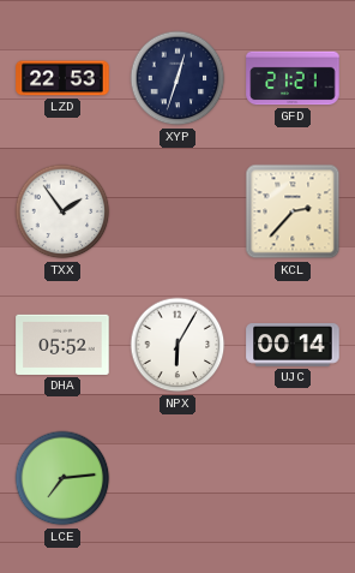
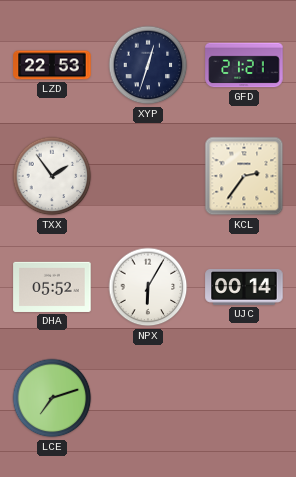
KCL: 2:37 -> 2:36 (244, 176)
LCE: 7:14 -> 7:12 (52, 398)
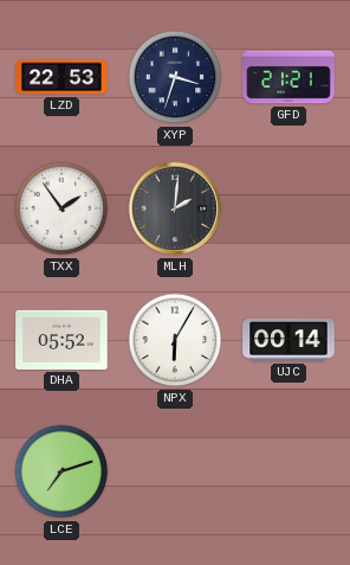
XYP: 12:33 -> 3:33 (175, 77)
MLH: none -> 2:01 (175, 208)
KCL: 2:36 -> none (244, 176)
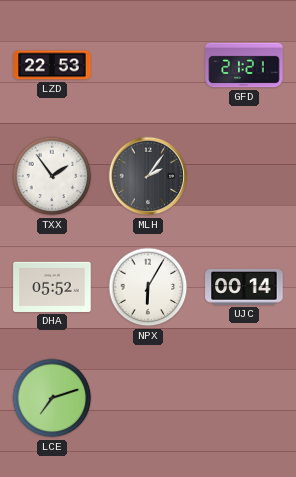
XYP: 3:33 -> none (175, 77)
MLH: 2:01 -> 2:06 (148, 176)
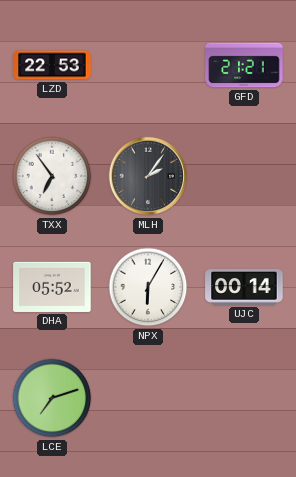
TXX: 1:54 -> 6:54 (52, 176)
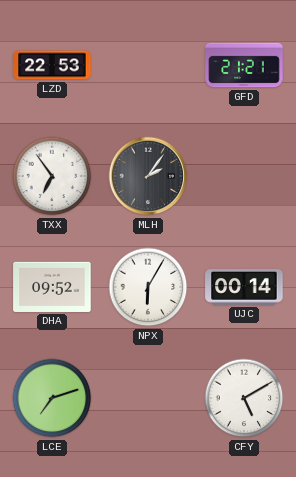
DHA: 05:52 -> 09:52 (52, 287)
CFY: none -> 5:10 (244, 398)
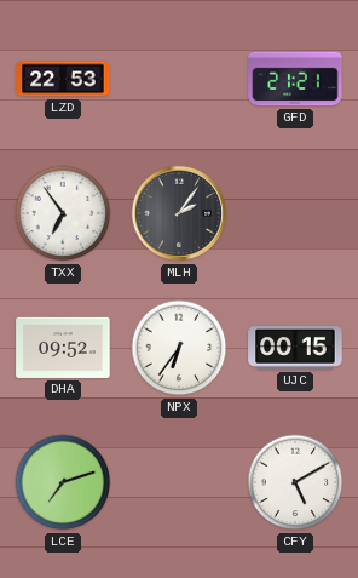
NPX: 6:05 -> 6:36 (179, 348)
UJC: 00:14 -> 00:15 (295, 348)
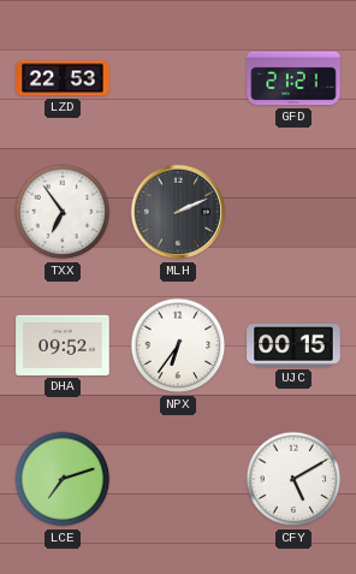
MLH: 2:06 -> 2:11 (178, 212)
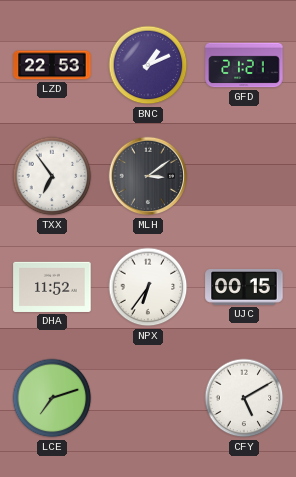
BNC: none -> 1:11 (148, 65)
MLH: 2:11 -> 3:09 (148, 176)
DHA: 09:52 -> 11:52 (52, 287)
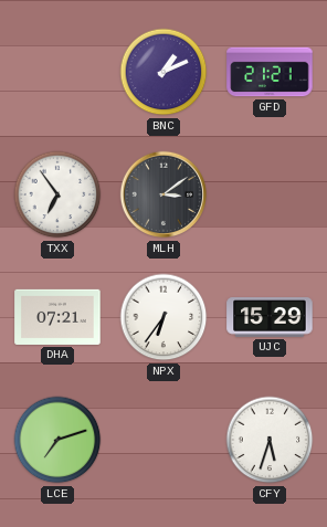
LZD: 22:53 -> none (52, 65)
DHA: 11:52 -> 07:21 (57, 317)
UJC: 00:15 -> 15:29 (270, 317)
CFY: 5:10 -> 5:33 (270, 440)
